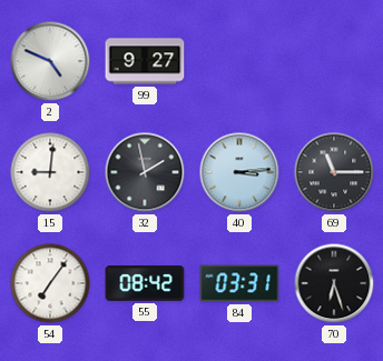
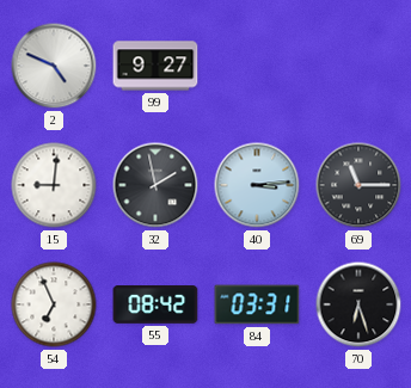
54: 7:06 -> 6:56 (54, 304)
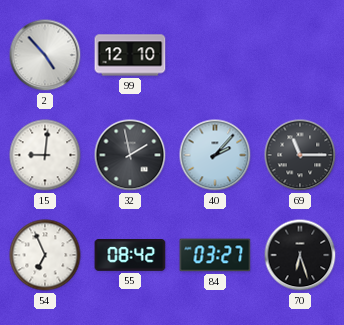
2: 4:49 -> 4:53 (45, 55)
99: 9:27 -> 12:10 (130, 55)
40: 3:14 -> 2:07 (215, 155)
84: 03:31 -> 03:27 (215, 255)
